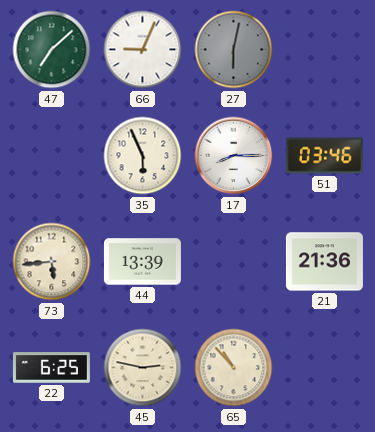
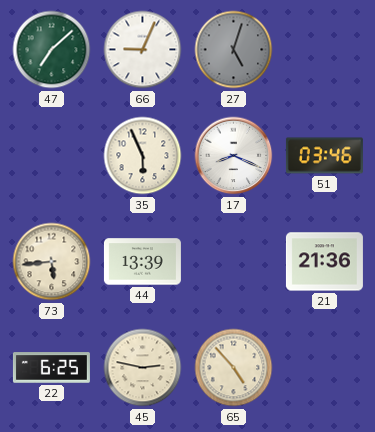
27: 6:02 -> 5:03 (234, 50)
17: 8:15 -> 8:19 (234, 156)
65: 10:53 -> 4:53 (234, 368)
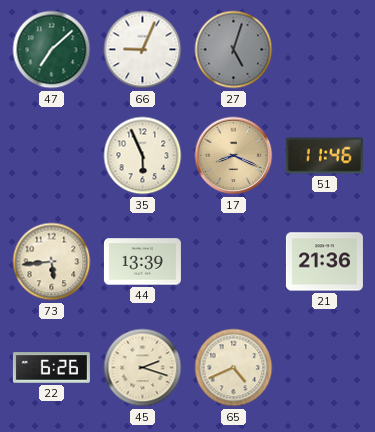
17 dial: white -> champagne (234, 156)
51: 03:46 -> 11:46 (324, 156)
22: 6:25 -> 6:26 (51, 368)
45: 2:47 -> 2:18 (143, 368)
65: 4:53 -> 4:41 (234, 368)
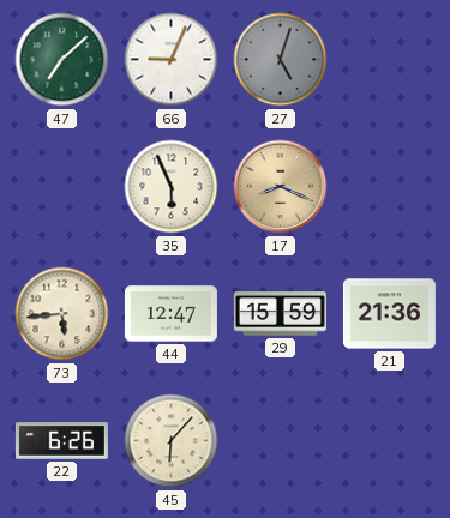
51: 11:46 -> none (324, 156)
44: 13:39 -> 12:47 (170, 314)
29: none -> 15:59 (280, 314)
45: 2:18 -> 6:07 (172, 441)
65: 4:41 -> none (234, 368)
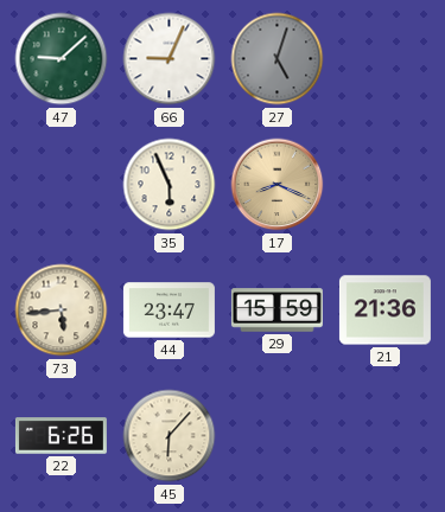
47: 7:08 -> 9:08 (62, 59)
44: 12:47 -> 23:47 (169, 311)
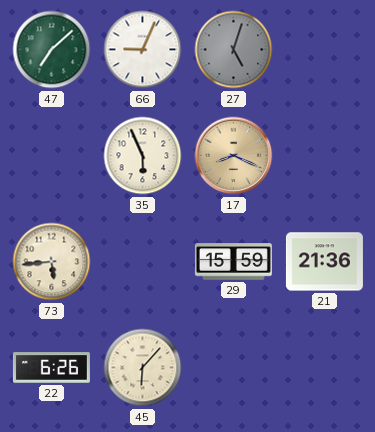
47: 9:08 -> 7:08 (52, 50)
44: 23:47 -> none (169, 311)
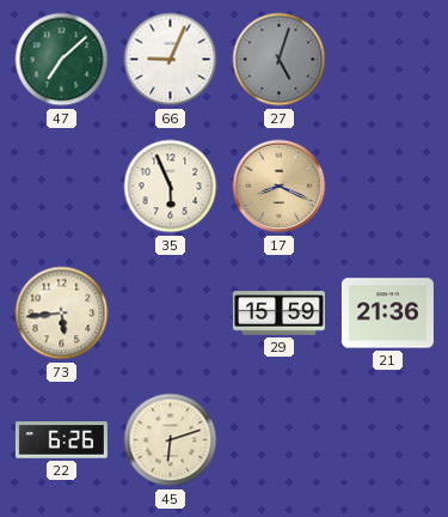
45: 6:07 -> 6:12 (171, 440)
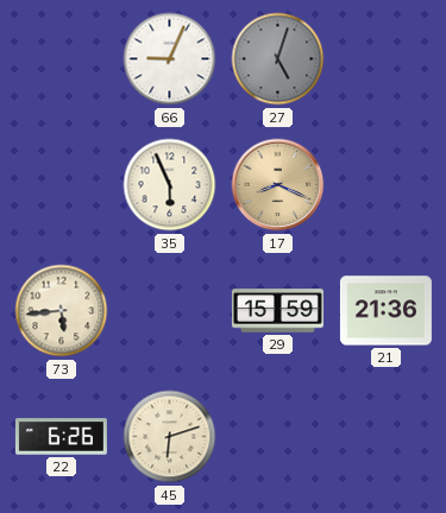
47: 7:08 -> none (62, 60)
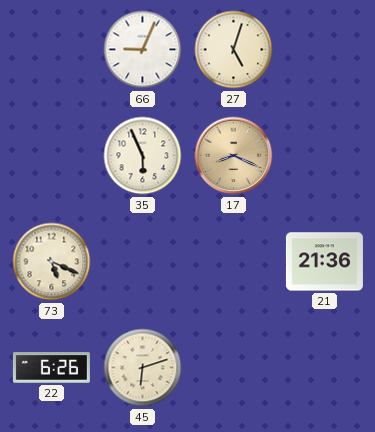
27 dial: grey -> cream (234, 50)
73: 5:44 -> 5:19 (52, 262)
29: 15:59 -> none (277, 311)
